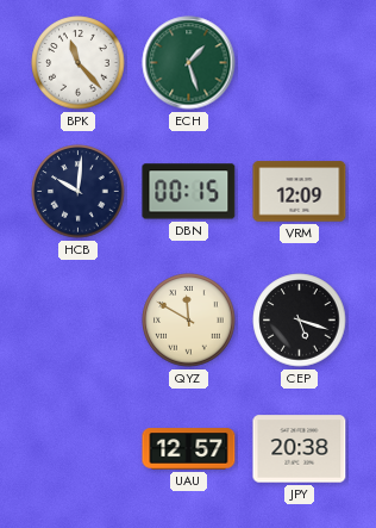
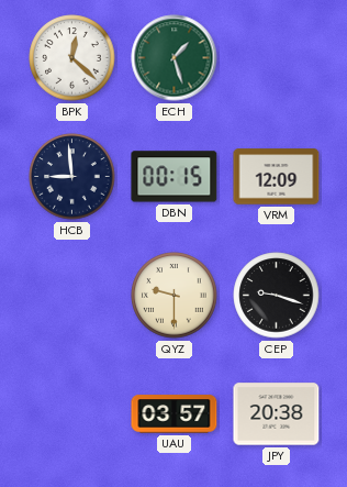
BPK: 11:23 -> 12:22 (72, 58)
HCB: 10:01 -> 8:59 (72, 177)
QYZ: 11:50 -> 9:30 (175, 296)
CEP: 5:18 -> 9:18 (277, 296)
UAU: 12:57 -> 03:57 (175, 414)
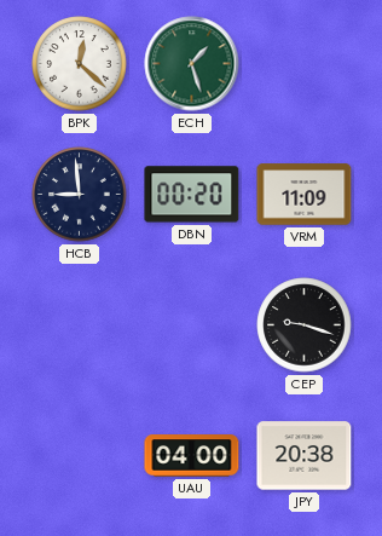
DBN: 00:15 -> 00:20 (192, 195)
VRM: 12:09 -> 11:09 (305, 195)
QYZ: 9:30 -> none (175, 296)
UAU: 03:57 -> 04:00 (192, 456)
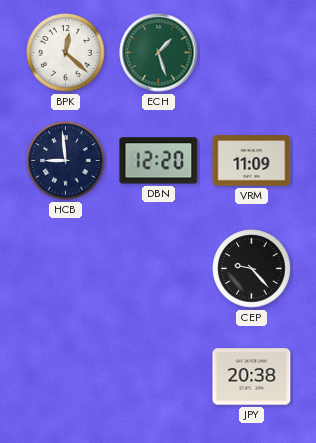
DBN: 00:20 -> 12:20 (159, 161)
CEP: 9:18 -> 9:23 (252, 269)
UAU: 04:00 -> none (192, 456)
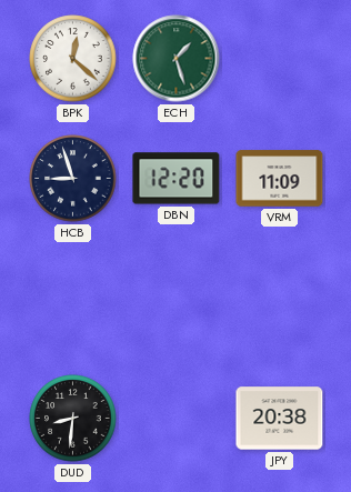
HCB: 8:59 -> 8:57 (73, 179)
CEP: 9:23 -> none (252, 269)
DUD: none -> 8:31 (73, 419)
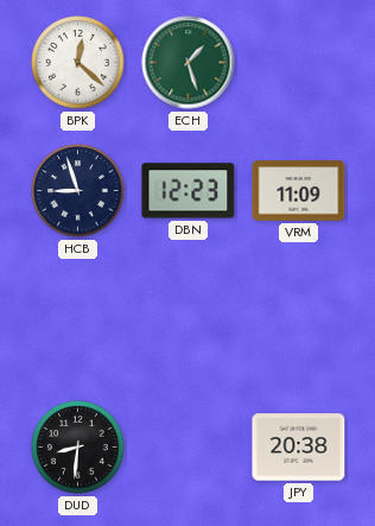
DBN: 12:20 -> 12:23 (189, 191)
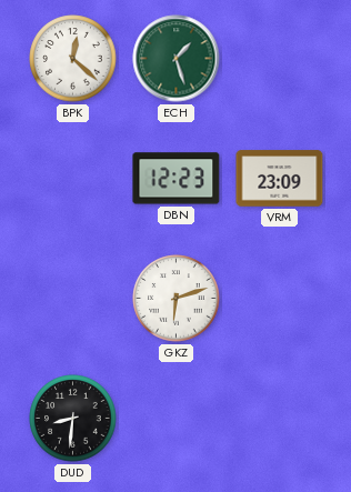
HCB: 8:57 -> none (78, 191)
VRM: 11:09 -> 23:09 (280, 179)
GKZ: none -> 6:12 (177, 299)
JPY: 20:38 -> none (299, 448)
